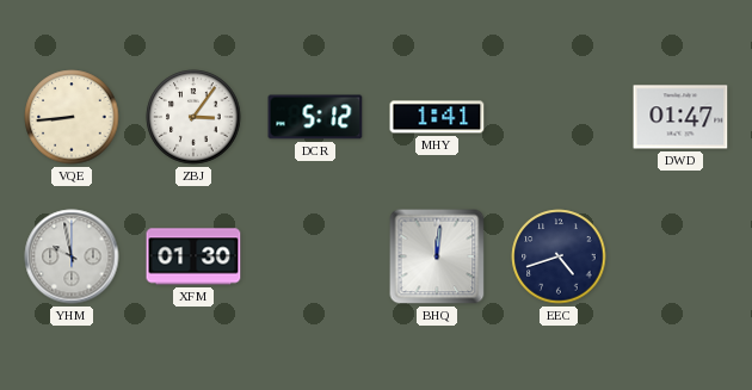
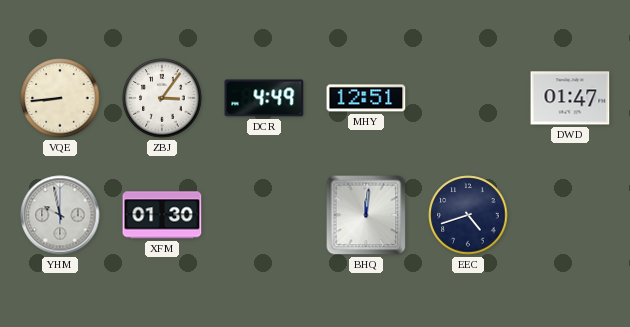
DCR: 5:12 -> 4:49 (264, 98)
MHY: 1:41 -> 12:51 (366, 98)
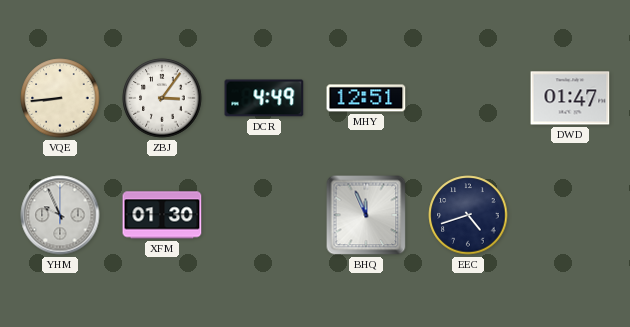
YHM: 9:58 -> 9:56 (60, 215)
BHQ: 12:01 -> 11:56 (366, 215)
